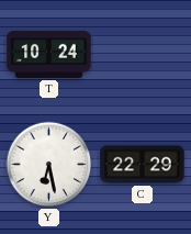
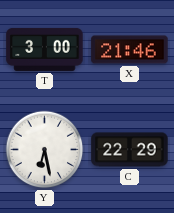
T: 10:24 -> 3:00 (45, 49)
X: none -> 21:46 (130, 50)
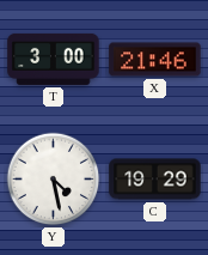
Y: 6:28 -> 4:28 (54, 180)
C: 22:29 -> 19:29 (155, 180)
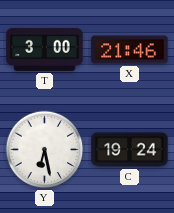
Y: 4:28 -> 6:28 (45, 150)
C: 19:29 -> 19:24 (130, 150)
